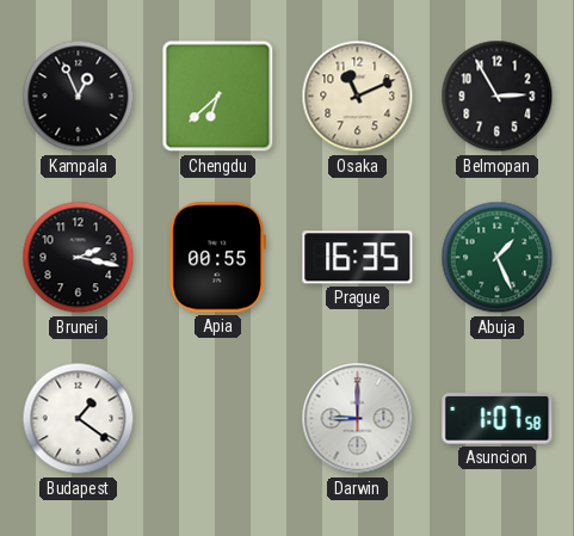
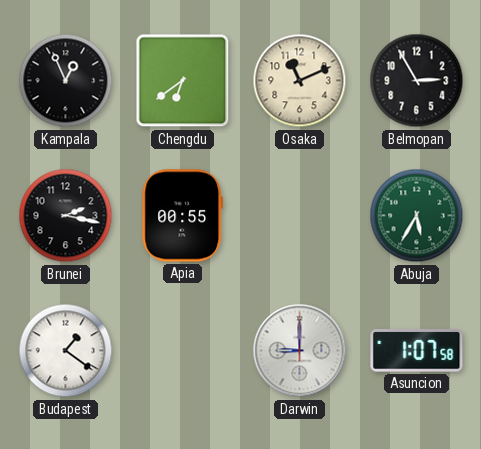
Chengdu: 6:38 -> 6:39 (183, 81)
Prague: 16:35 -> none (358, 258)
Abuja: 1:26 -> 5:35 (417, 216)
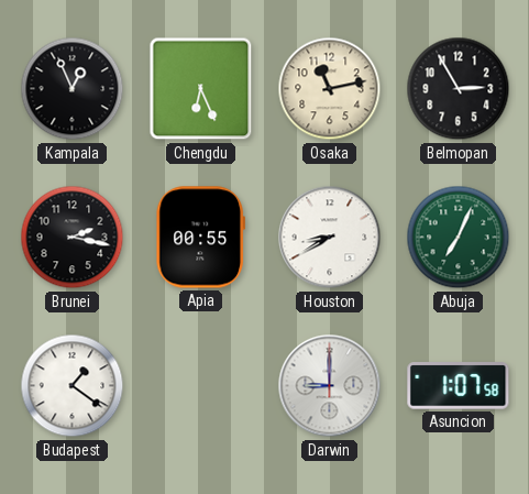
Chengdu: 6:39 -> 6:26 (201, 89)
Osaka: 11:11 -> 11:13 (330, 89)
Houston: none -> 8:40 (330, 238)
Abuja: 5:35 -> 7:04 (459, 238)
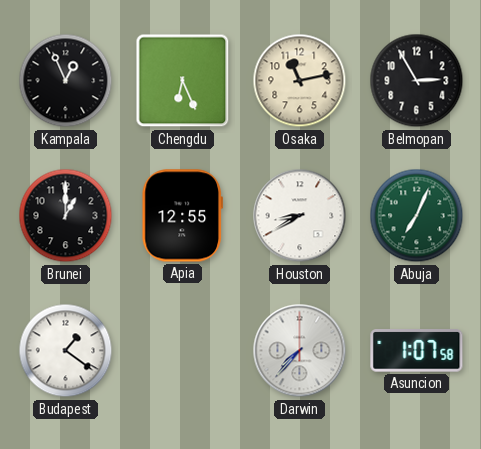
Brunei: 2:17 -> 1:00 (66, 216)
Apia: 00:55 -> 12:55 (182, 216)
Darwin: 9:00 -> 7:37 (300, 351)
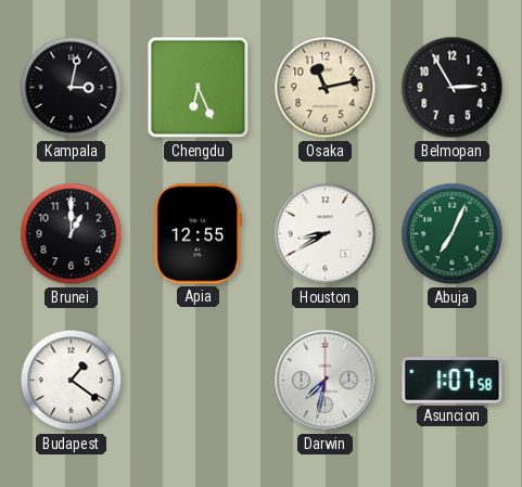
Kampala: 12:56 -> 3:02 (72, 88)
Darwin: 7:37 -> 7:32 (326, 381)
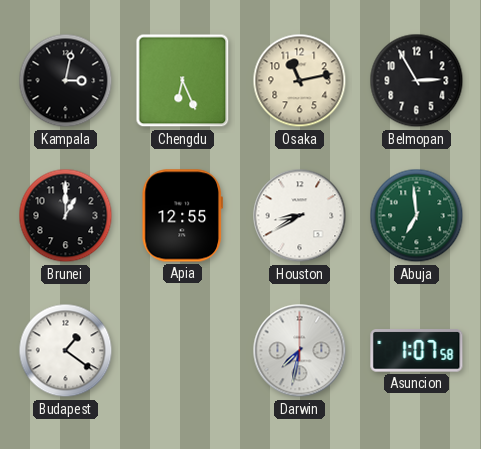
Abuja: 7:04 -> 6:59 (417, 216)
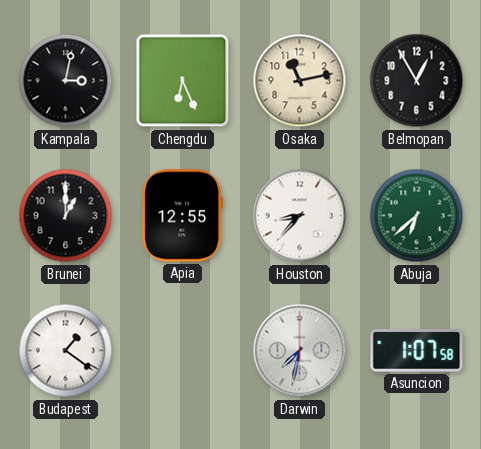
Belmopan: 2:55 -> 12:55 (417, 81)
Houston: 8:40 -> 8:37 (300, 216)
Abuja: 6:59 -> 6:38 (417, 216)
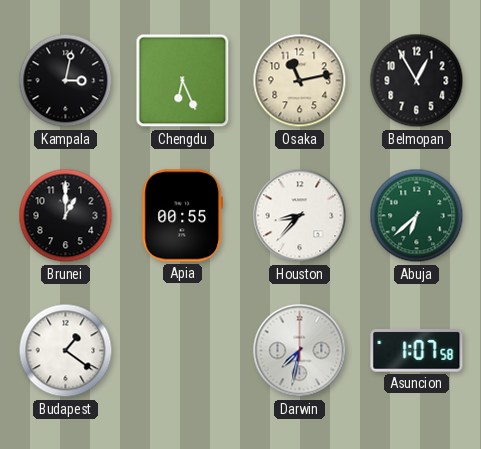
Apia: 12:55 -> 00:55 (182, 216)
